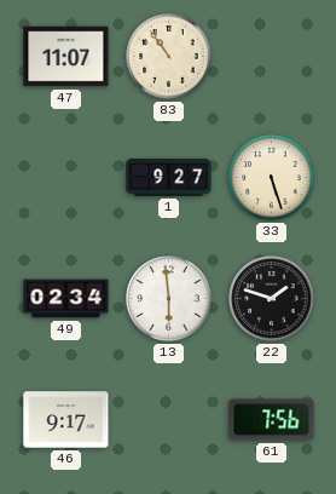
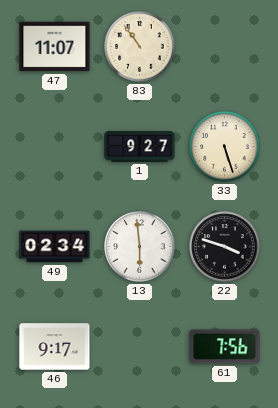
22: 1:48 -> 3:48 (225, 247)
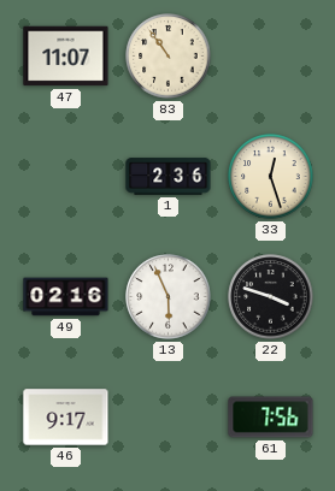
1: 9:27 -> 2:36 (169, 177)
33: 5:27 -> 12:27 (271, 177)
49: 02:34 -> 02:16 (66, 297)
13: 5:59 -> 5:56 (169, 297)
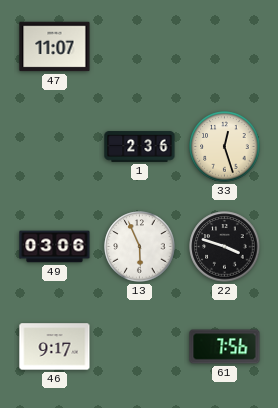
83: 10:54 -> none (169, 57)
49: 02:16 -> 03:06 (55, 247)
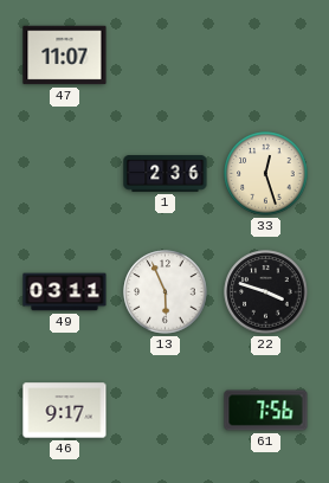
49: 03:06 -> 03:11 (65, 292)
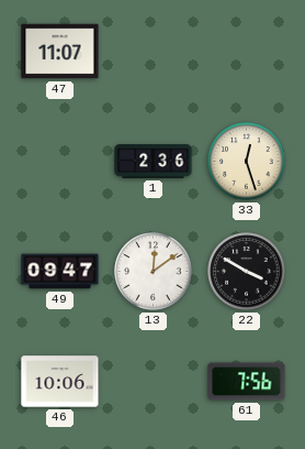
49: 03:11 -> 09:47 (60, 272)
13: 5:56 -> 12:09 (154, 272)
22: 3:48 -> 3:50 (247, 272)
46: 9:17 -> 10:06 (60, 382)
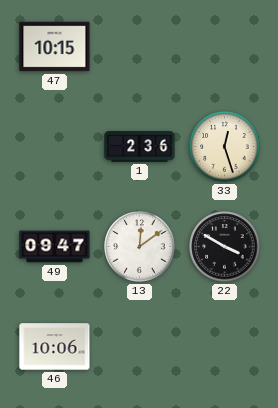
47: 11:07 -> 10:15 (55, 47)
61: 7:56 -> none (247, 382)
